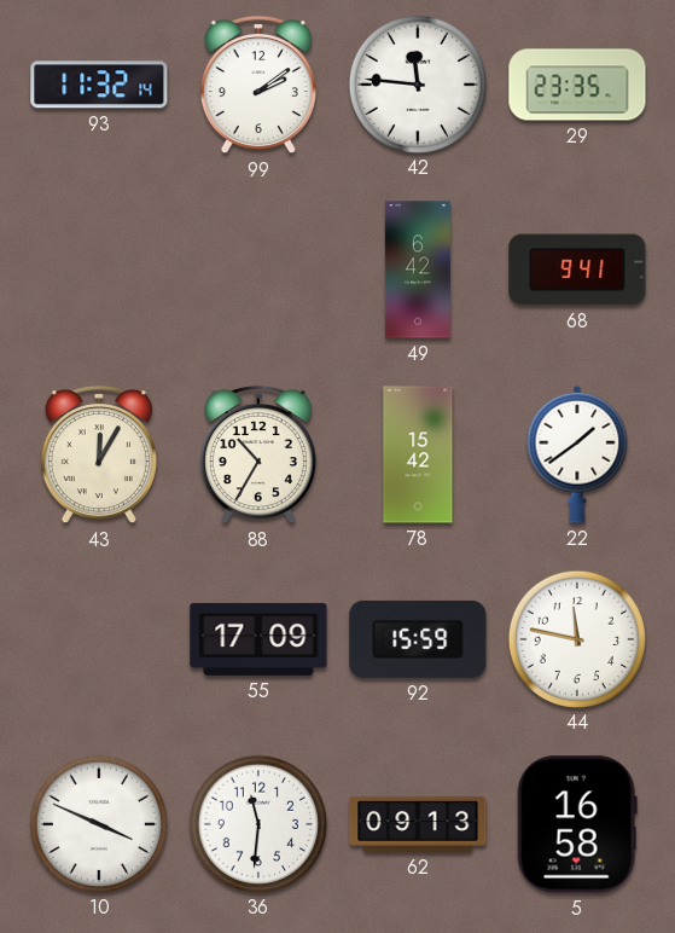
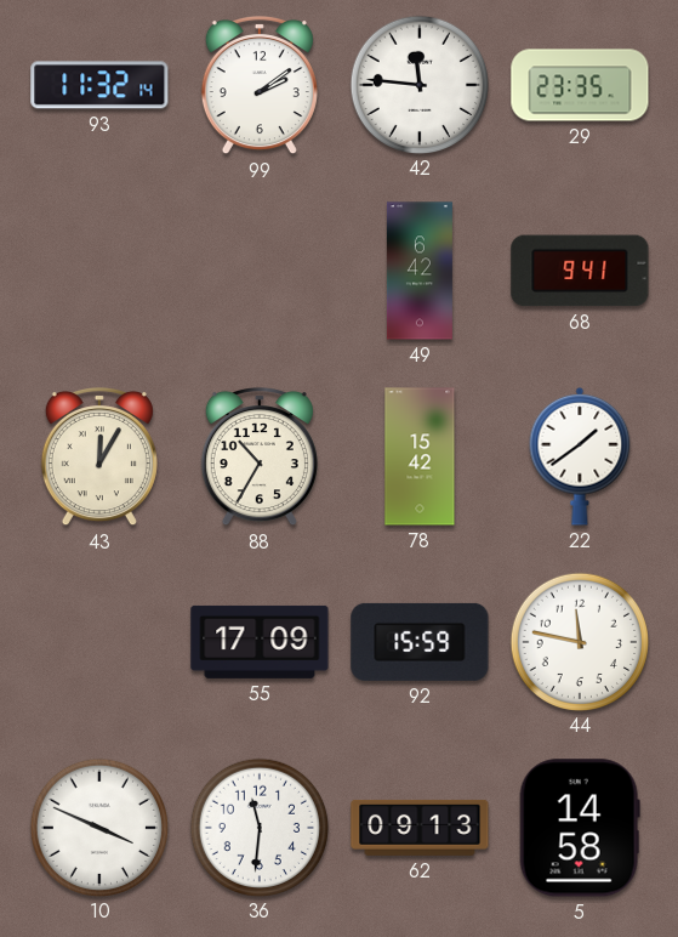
5: 16:58 -> 14:58 (580, 828)
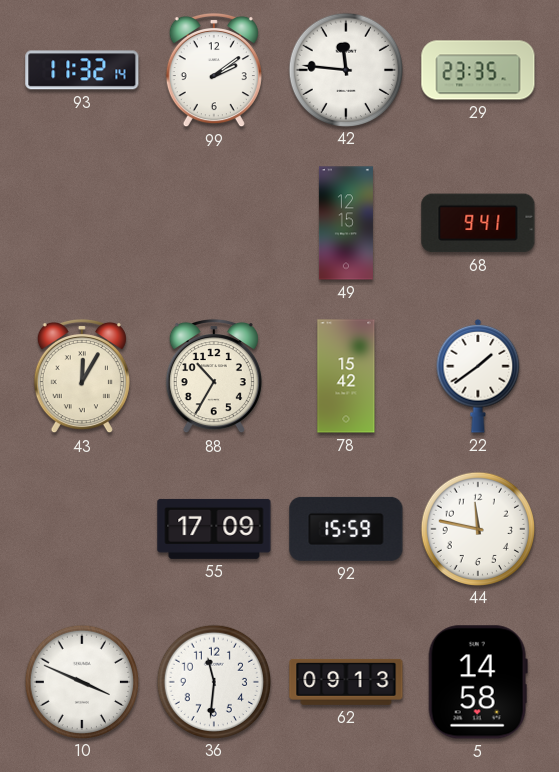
49: 6:42 -> 12:15 (346, 223)
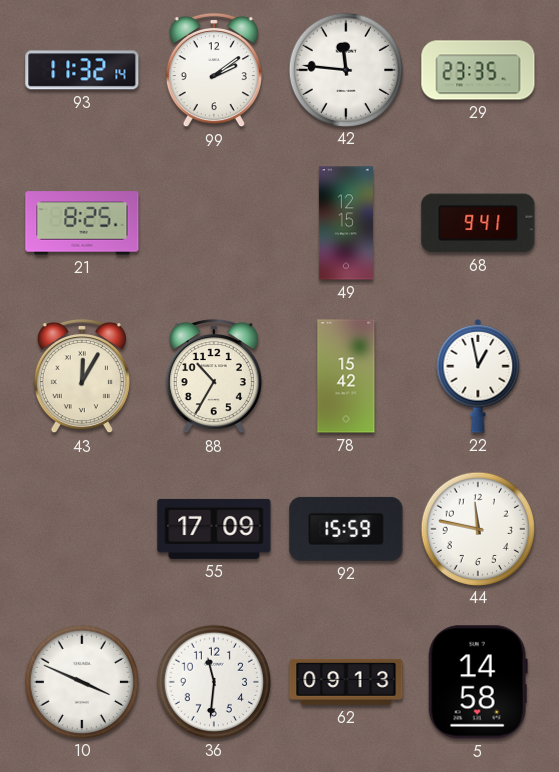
21: none -> 8:25 (82, 223)
22: 1:39 -> 12:58 (478, 376)
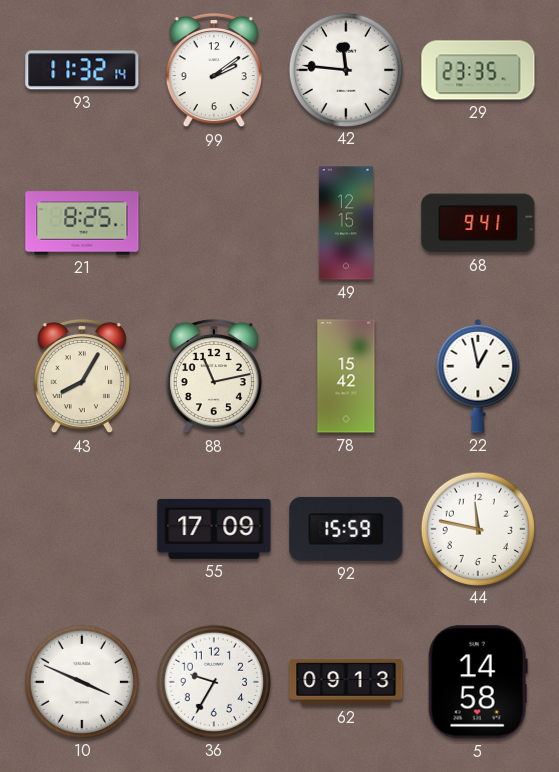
43: 12:05 -> 8:05 (82, 376)
88: 10:35 -> 11:13 (214, 376)
36: 11:31 -> 9:35 (213, 681)
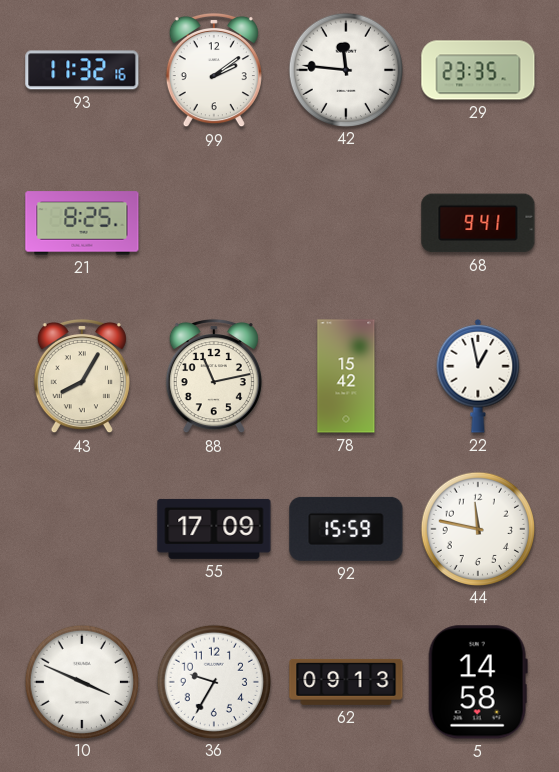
93: 11:32:14 -> 11:32:16 (82, 70)
49: 12:15 -> none (346, 223)
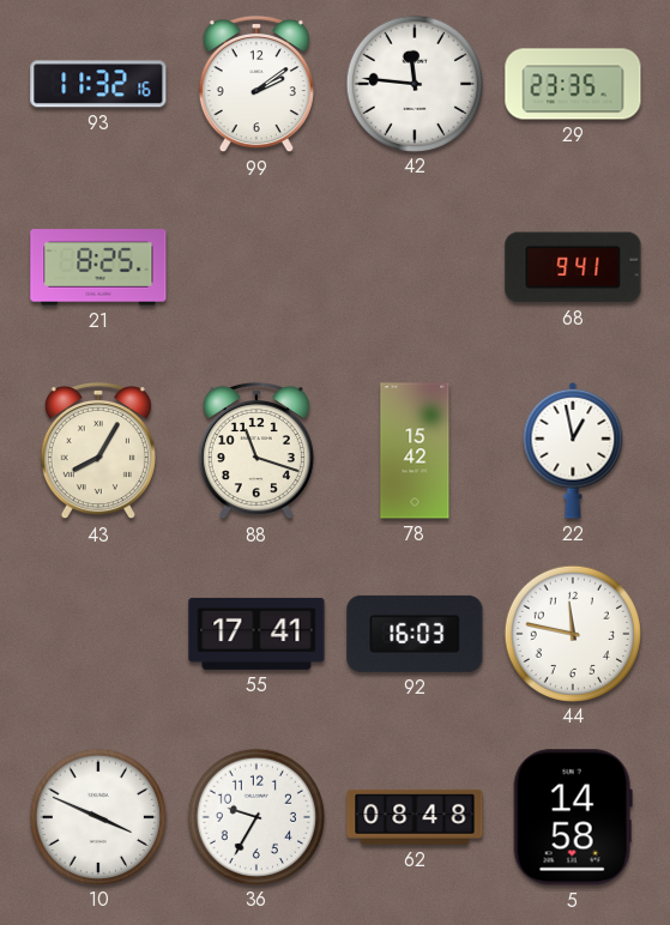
88: 11:13 -> 11:18 (256, 451)
55: 17:09 -> 17:41 (256, 634)
92: 15:59 -> 16:03 (415, 634)
62: 09:13 -> 08:48 (415, 817)
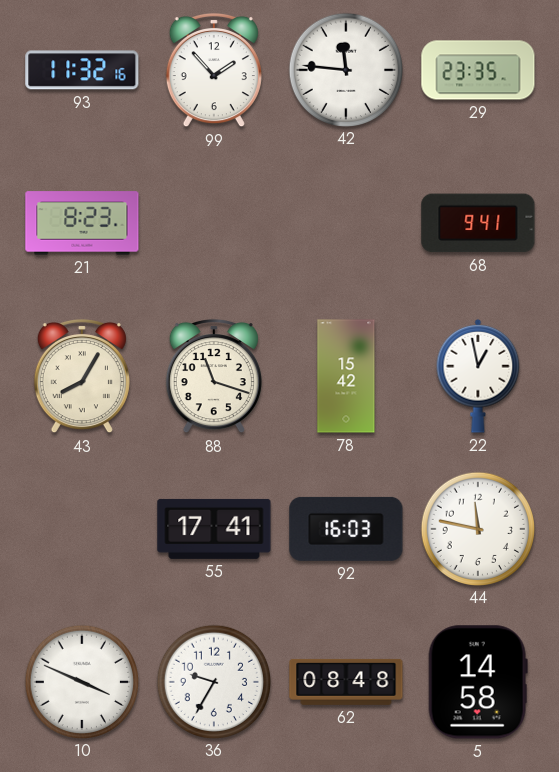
99: 2:09 -> 1:53 (214, 70)
21: 8:25 -> 8:23 (82, 223)
